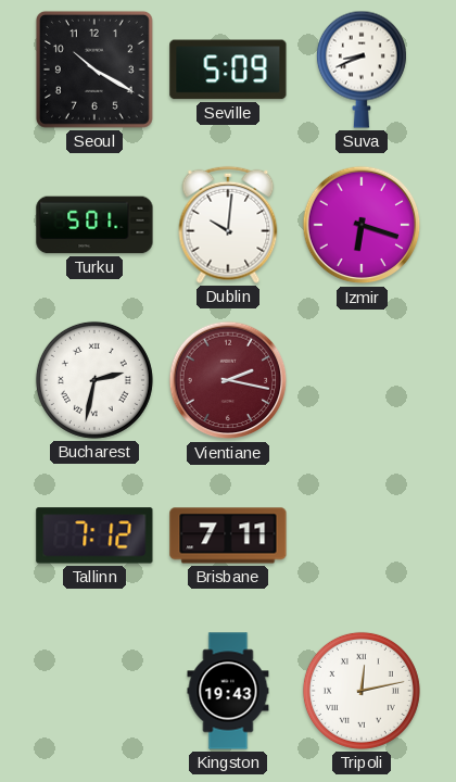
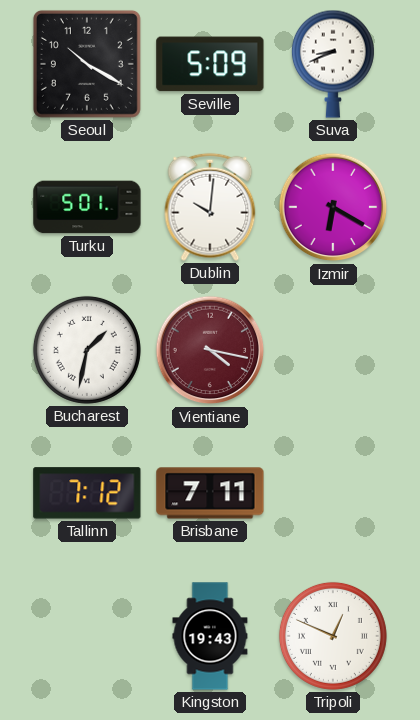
Izmir: 6:18 -> 6:20 (333, 207)
Bucharest: 2:32 -> 1:32 (87, 350)
Vientiane: 2:17 -> 4:17 (210, 350)
Tripoli: 12:13 -> 12:49 (333, 636)
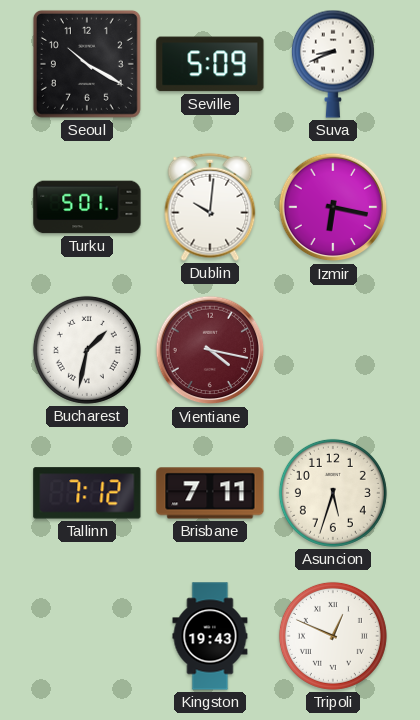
Izmir: 6:20 -> 6:17 (333, 207)
Asuncion: none -> 5:33 (333, 493)
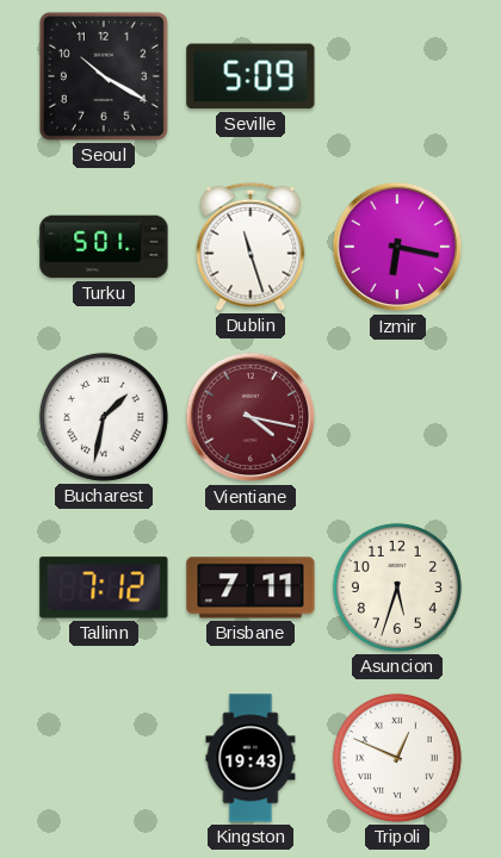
Suva: 8:41 -> none (333, 64)
Dublin: 10:01 -> 11:27 (250, 247)
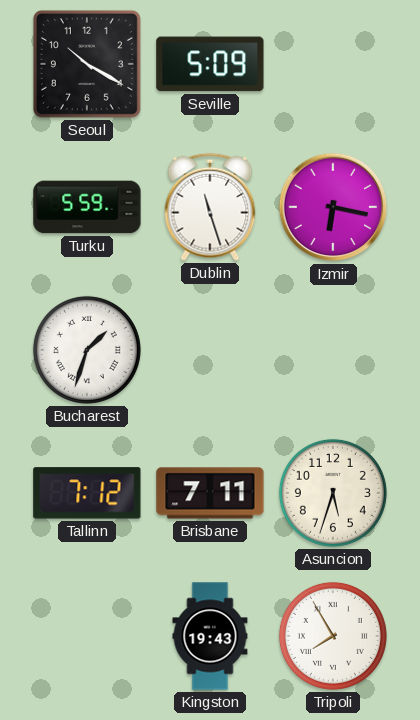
Turku: 5:01 -> 5:59 (87, 207)
Bucharest: 1:32 -> 1:33 (87, 350)
Vientiane: 4:17 -> none (250, 417)
Tripoli: 12:49 -> 7:55 (333, 636)
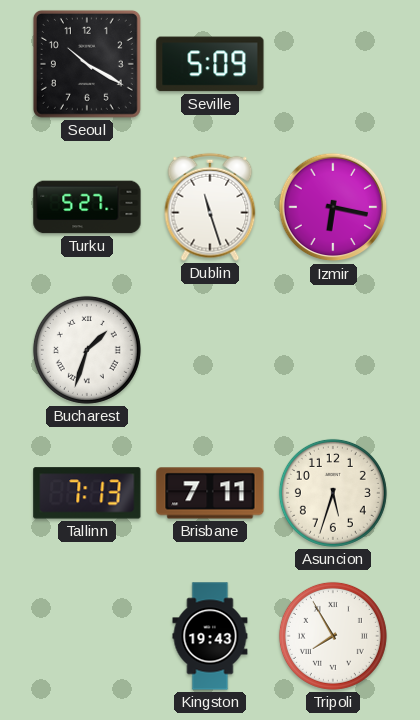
Turku: 5:59 -> 5:27 (87, 207)
Tallinn: 7:12 -> 7:13 (87, 493)
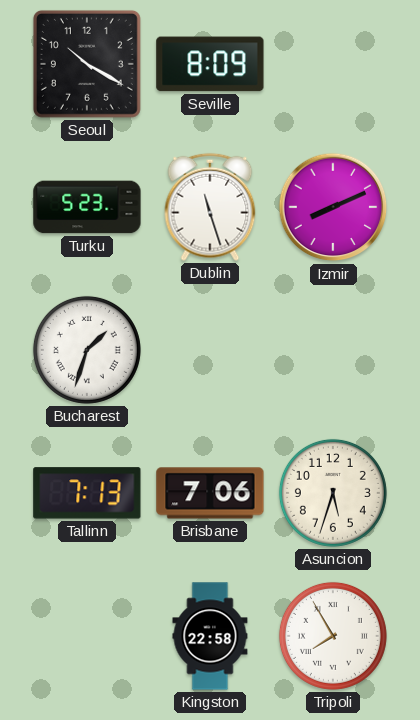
Seville: 5:09 -> 8:09 (210, 64)
Turku: 5:27 -> 5:23 (87, 207)
Izmir: 6:17 -> 8:11 (333, 207)
Brisbane: 7:11 -> 7:06 (210, 493)
Kingston: 19:43 -> 22:58 (210, 636)
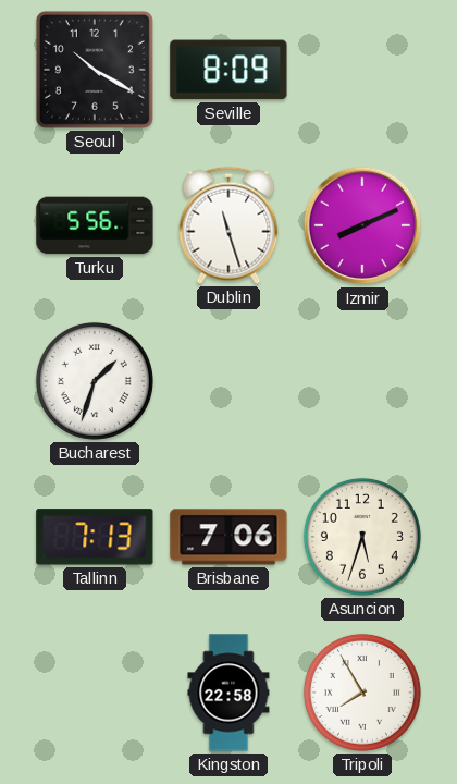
Turku: 5:23 -> 5:56 (95, 225)
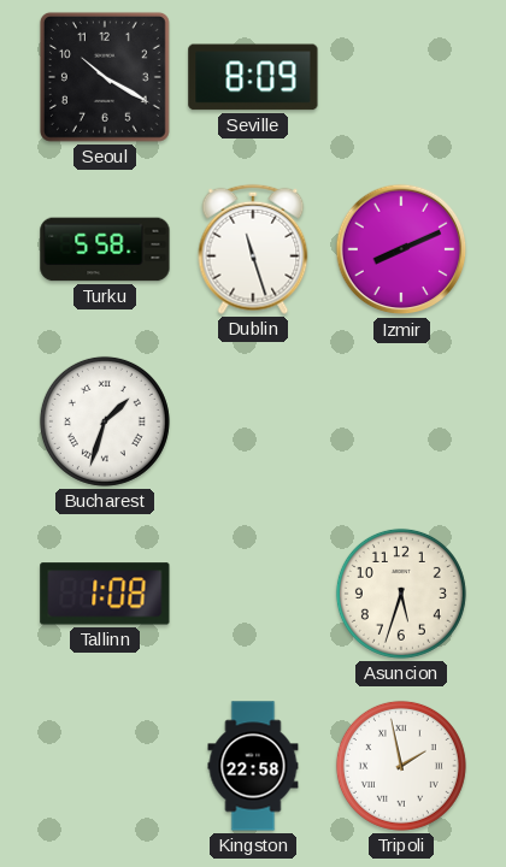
Turku: 5:56 -> 5:58 (105, 249)
Tallinn: 7:13 -> 1:08 (105, 594)
Brisbane: 7:06 -> none (228, 537)
Tripoli: 7:55 -> 1:58 (401, 766)
